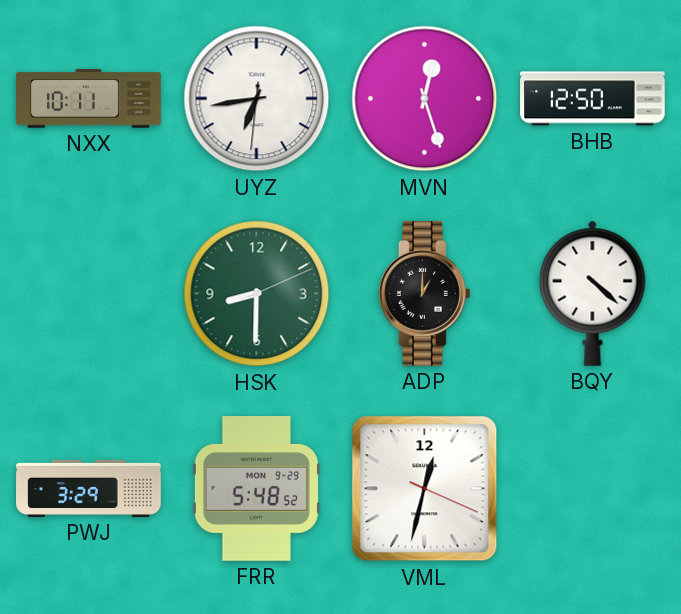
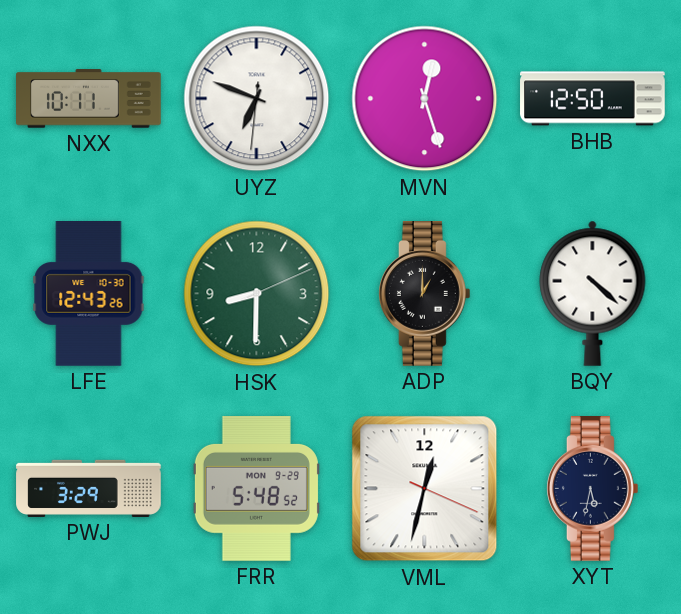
UYZ: 6:43 -> 6:48 (257, 99)
LFE: none -> 12:43 (89, 294)
XYT: none -> 5:32 (592, 489)
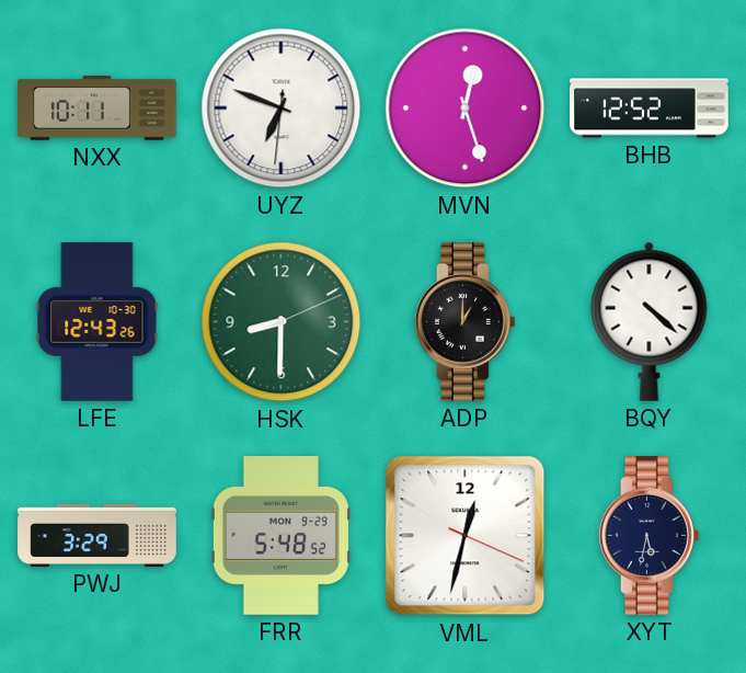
BHB: 12:50 -> 12:52 (650, 109)
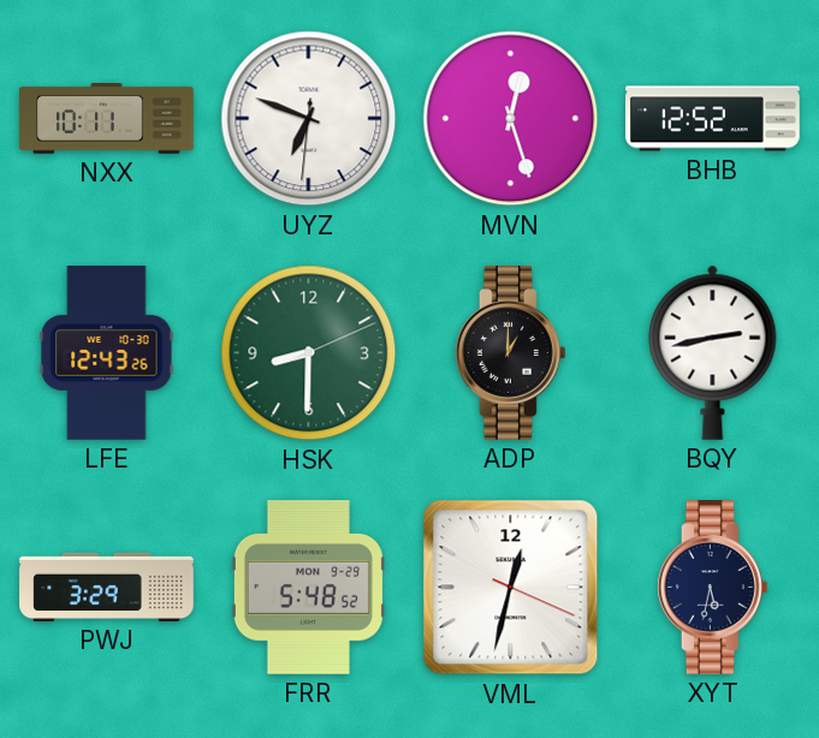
BQY: 4:22 -> 2:43 (713, 352)
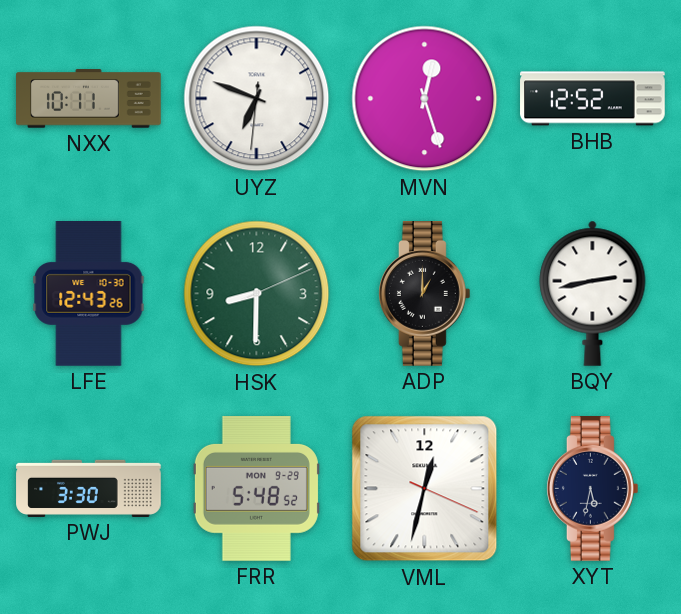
PWJ: 3:29 -> 3:30 (89, 488)
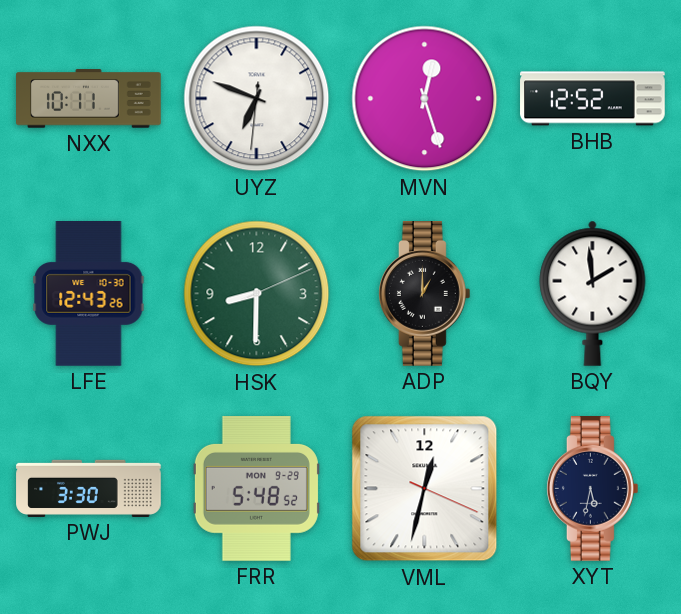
BQY: 2:43 -> 1:59 (593, 293)
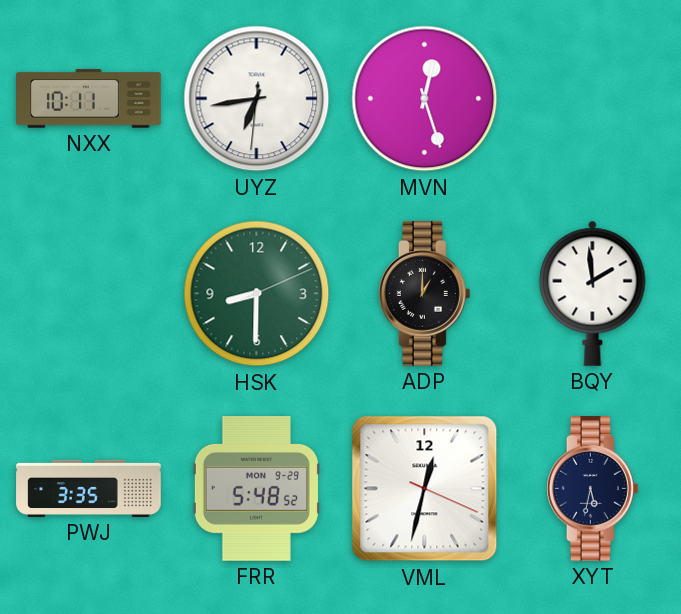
UYZ: 6:48 -> 6:43 (257, 99)
BHB: 12:52 -> none (593, 99)
LFE: 12:43 -> none (89, 294)
PWJ: 3:30 -> 3:35 (89, 488)
